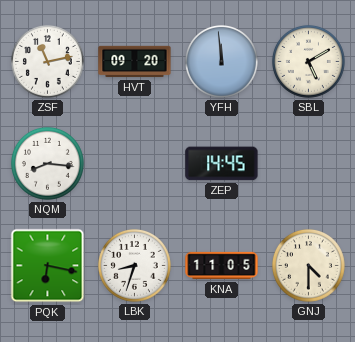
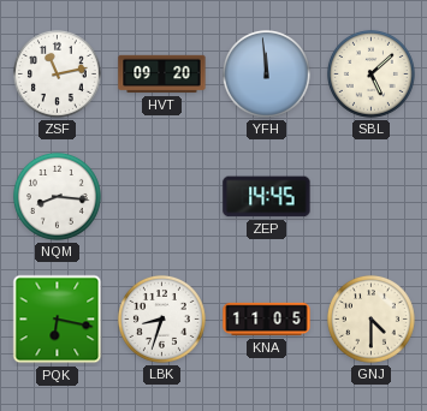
SBL: 5:10 -> 5:08 (370, 73)
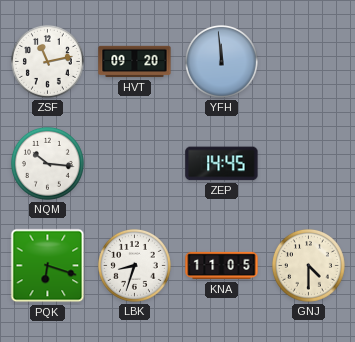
SBL: 5:08 -> none (370, 73)
NQM: 8:16 -> 10:16 (47, 163)
PQK: 6:17 -> 6:18 (48, 266)
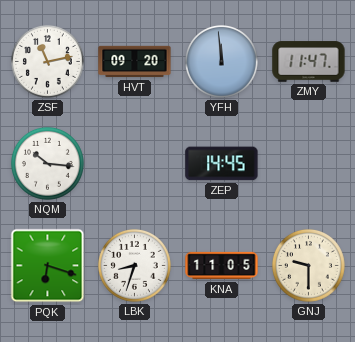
ZMY: none -> 11:47 (309, 62)
GNJ: 4:30 -> 9:30 (308, 265)
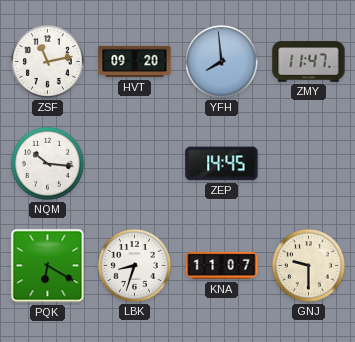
YFH: 11:59 -> 7:59 (221, 61)
PQK: 6:18 -> 6:20 (48, 266)
KNA: 11:05 -> 11:07 (222, 266)
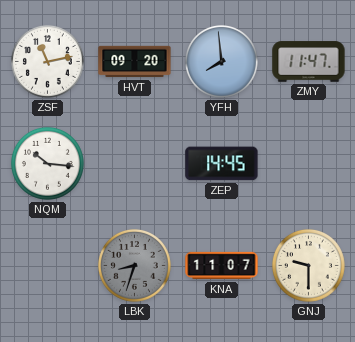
PQK: 6:20 -> none (48, 266)
LBK dial: white -> grey (134, 265)
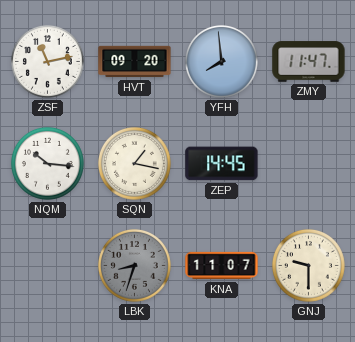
SQN: none -> 1:17 (134, 163)
